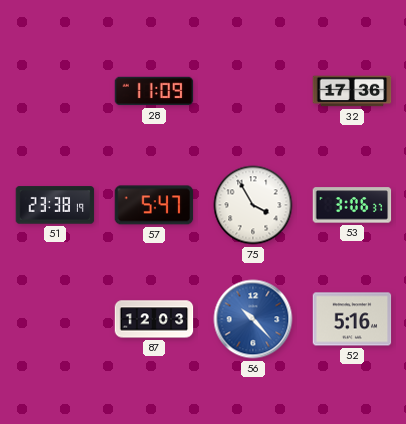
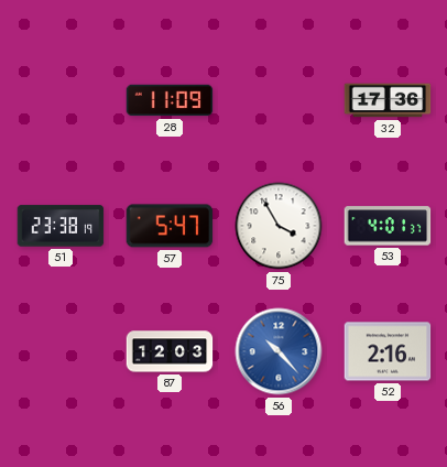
53: 3:06 -> 4:01 (388, 226)
52: 5:16 -> 2:16 (388, 351)
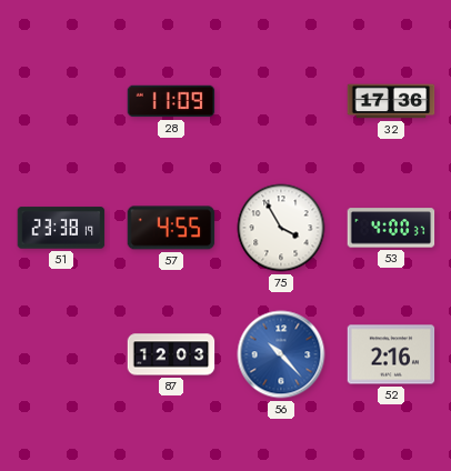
57: 5:47 -> 4:55 (171, 228)
53: 4:01 -> 4:00 (391, 228)
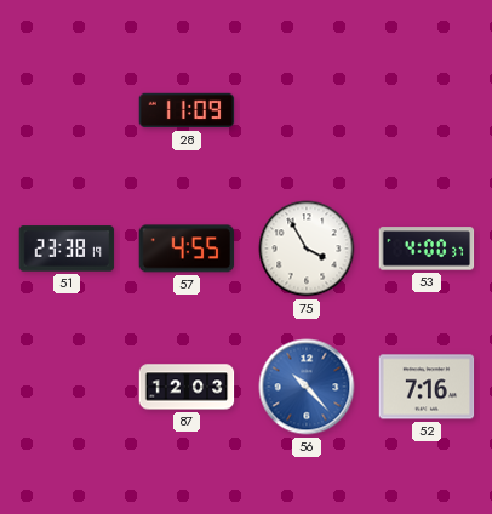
32: 17:36 -> none (391, 101)
52: 2:16 -> 7:16 (427, 387)
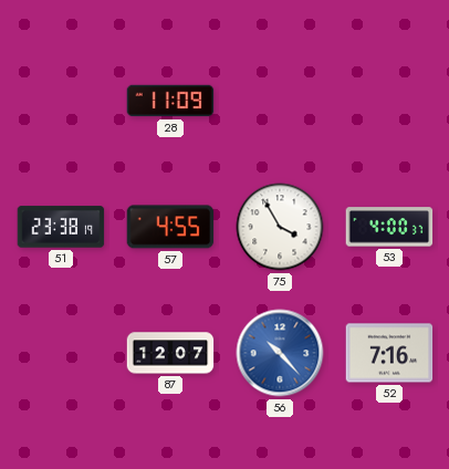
87: 12:03 -> 12:07 (170, 353)
